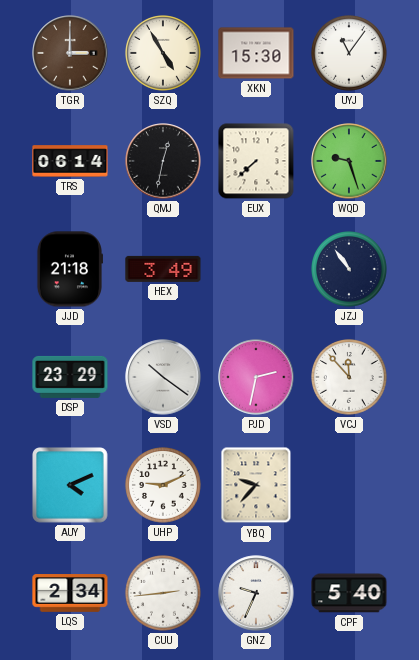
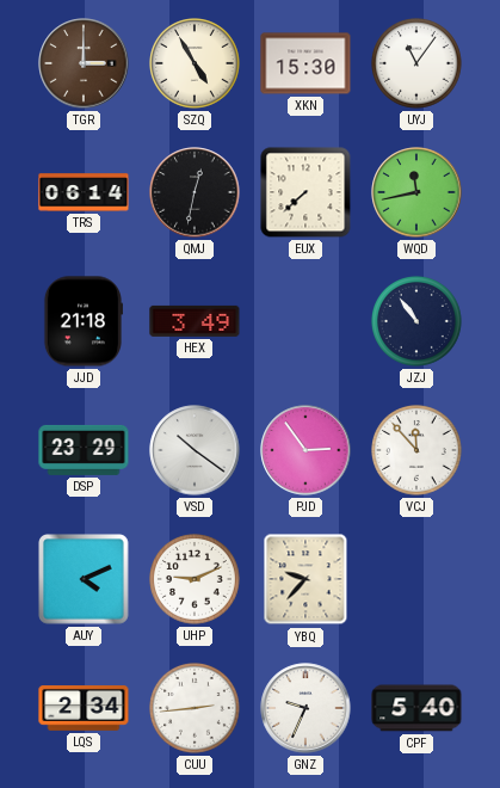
WQD: 9:27 -> 11:43 (416, 192)
PJD: 2:32 -> 2:54 (305, 450)
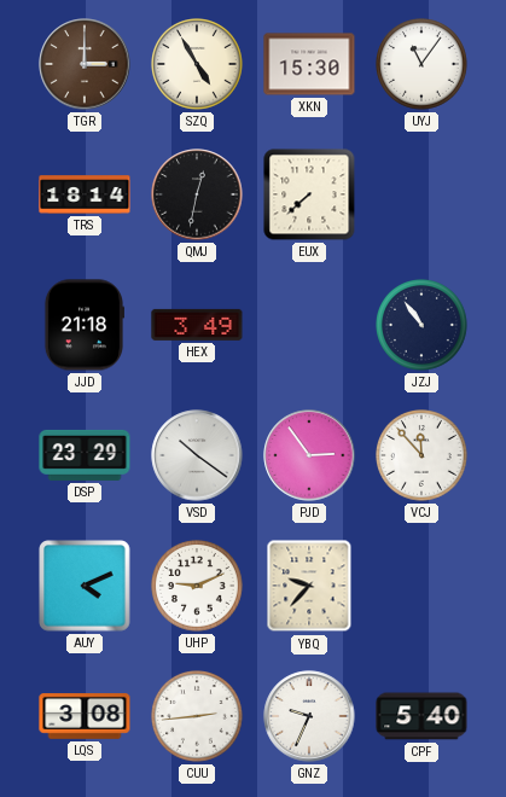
TRS: 06:14 -> 18:14 (85, 194)
WQD: 11:43 -> none (416, 192)
LQS: 2:34 -> 3:08 (85, 716)
